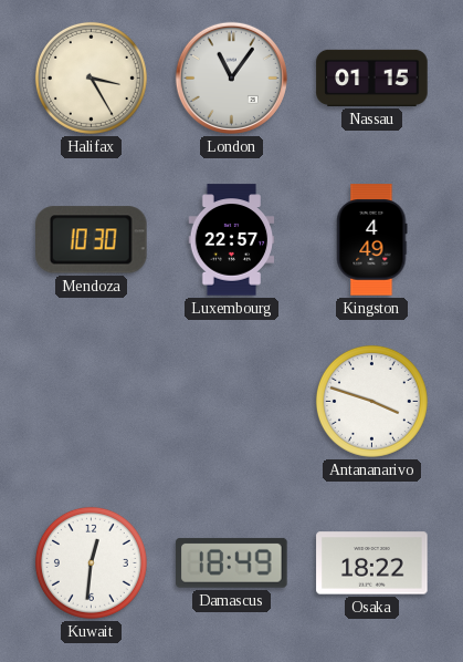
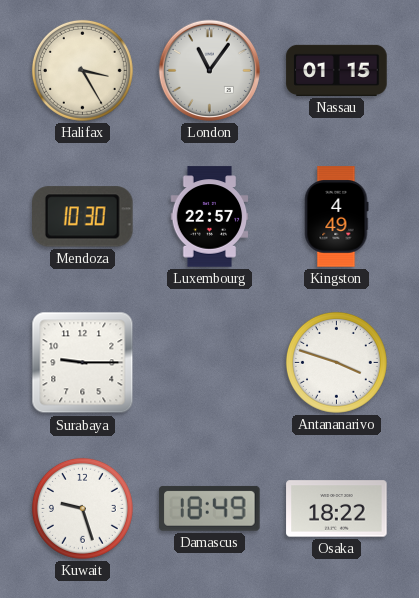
Surabaya: none -> 9:15 (83, 363)
Kuwait: 12:31 -> 9:27 (82, 508)
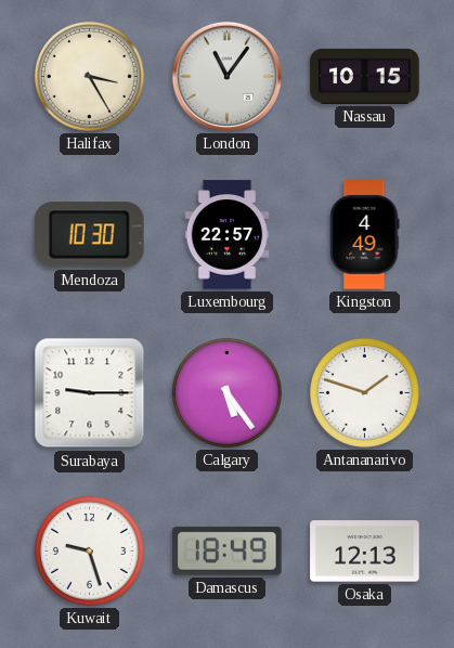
Nassau: 01:15 -> 10:15 (365, 76)
Calgary: none -> 5:24 (226, 392)
Antananarivo: 3:48 -> 1:48 (364, 392)
Osaka: 18:22 -> 12:13 (365, 552)
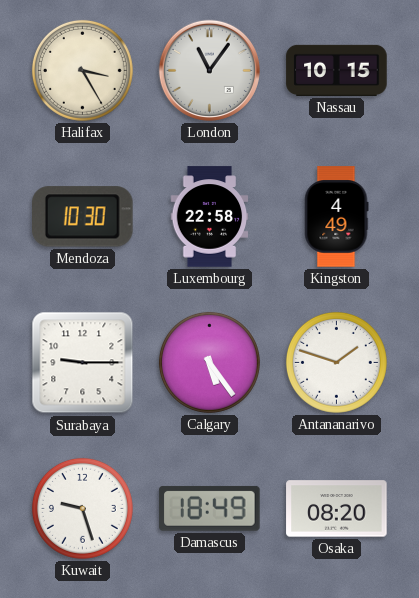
Luxembourg: 22:57 -> 22:58 (210, 217)
Osaka: 12:13 -> 08:20 (337, 509)
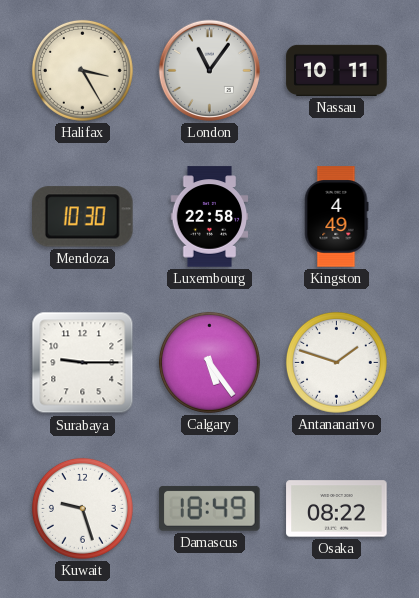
Nassau: 10:15 -> 10:11 (337, 70)
Osaka: 08:20 -> 08:22 (337, 509)
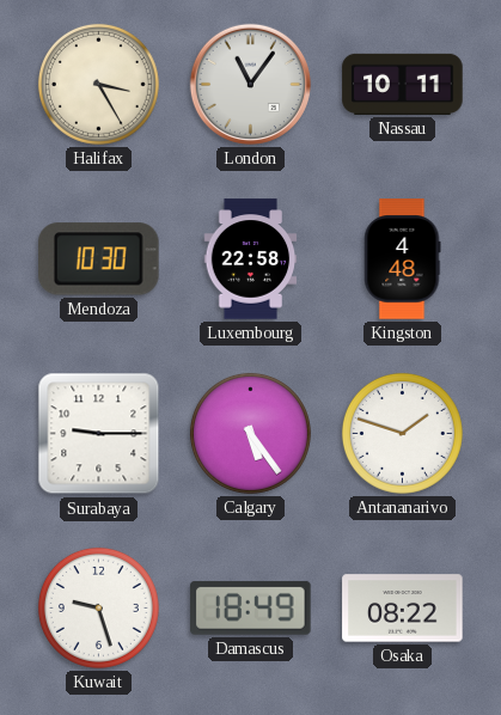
Kingston: 4:49 -> 4:48 (403, 259)
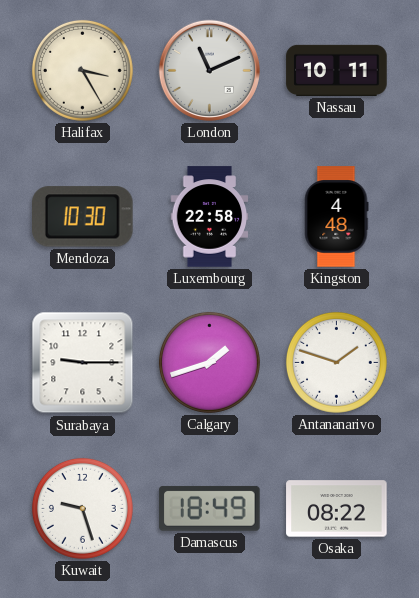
London: 11:06 -> 11:11 (209, 70)
Calgary: 5:24 -> 1:42 (209, 362)
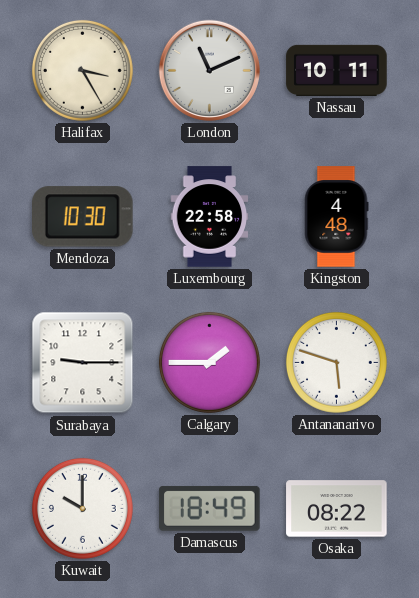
Calgary: 1:42 -> 1:45 (209, 362)
Antananarivo: 1:48 -> 5:48 (336, 362)
Kuwait: 9:27 -> 10:00 (82, 508)
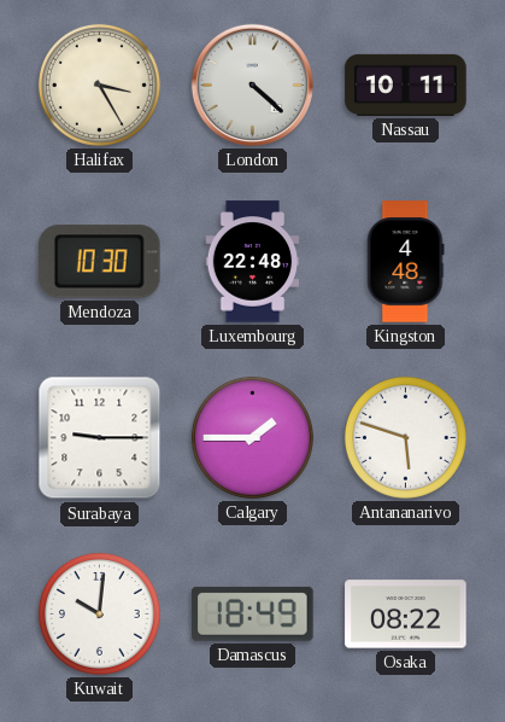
London: 11:11 -> 4:22 (252, 85)
Luxembourg: 22:58 -> 22:48 (253, 262)
Kuwait: 10:00 -> 10:01 (99, 613)
